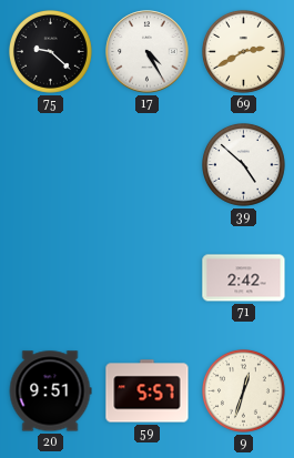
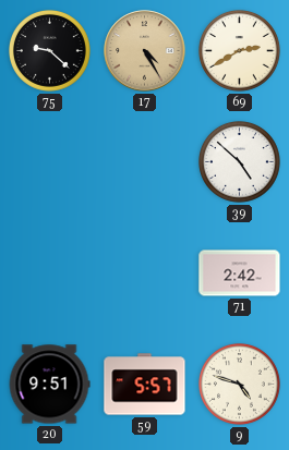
17 dial: white -> champagne (145, 51)
9: 12:33 -> 4:48 (240, 385)
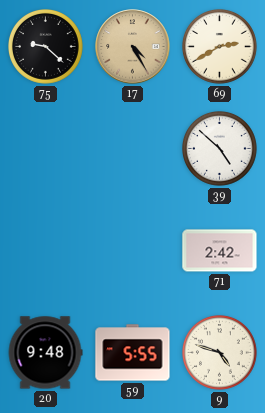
20: 9:51 -> 9:48 (45, 353)
59: 5:57 -> 5:55 (133, 353)
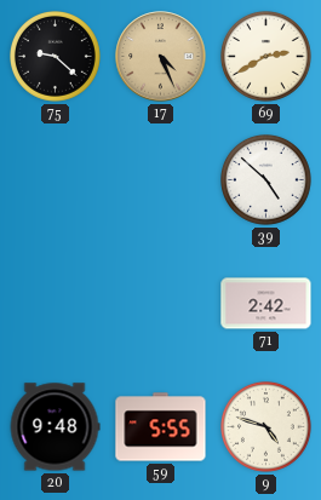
17: 4:25 -> 4:26 (161, 57)
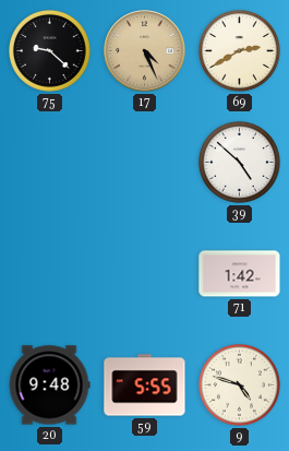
71: 2:42 -> 1:42 (240, 274)
